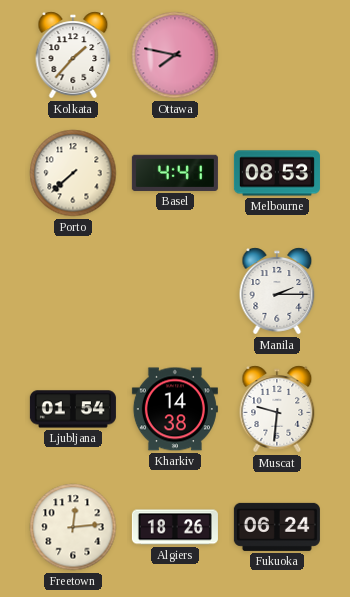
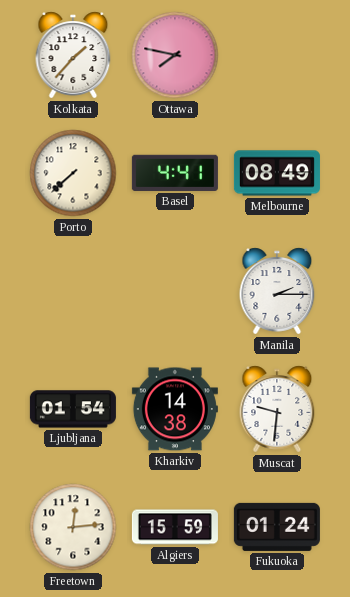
Melbourne: 08:53 -> 08:49 (277, 173)
Algiers: 18:26 -> 15:59 (175, 527)
Fukuoka: 06:24 -> 01:24 (277, 527)
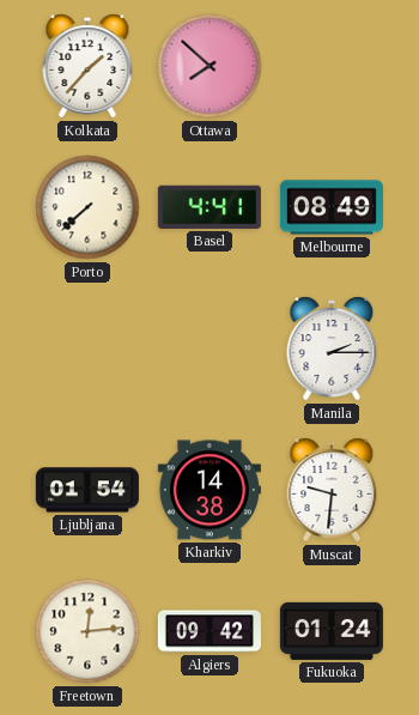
Ottawa: 7:47 -> 7:52 (209, 66)
Algiers: 15:59 -> 09:42 (209, 631)
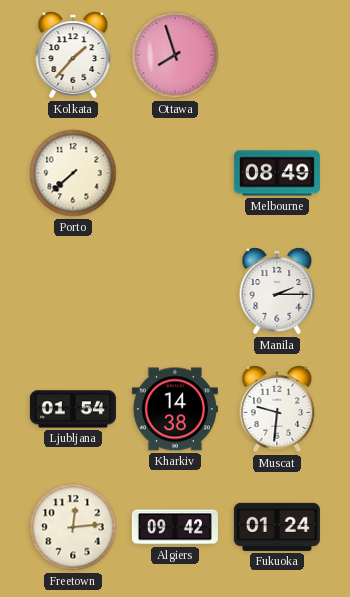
Ottawa: 7:52 -> 7:57 (175, 55)
Basel: 4:41 -> none (209, 207)
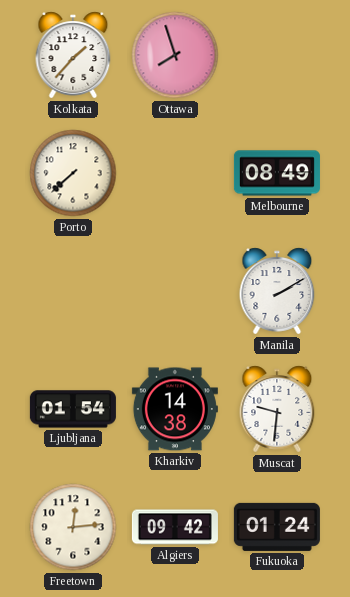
Manila: 2:15 -> 2:10 (277, 291)
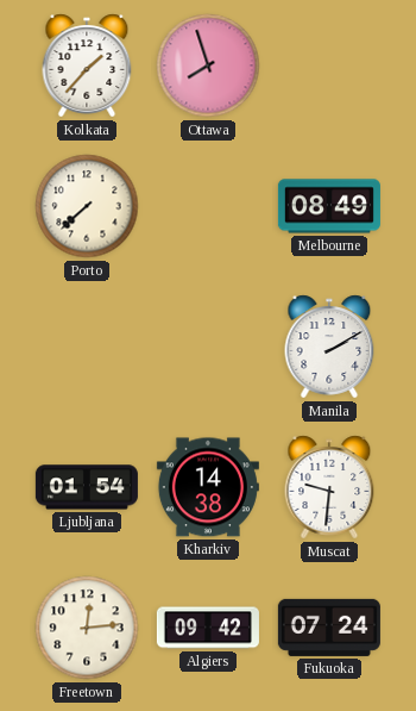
Fukuoka: 01:24 -> 07:24 (329, 628)
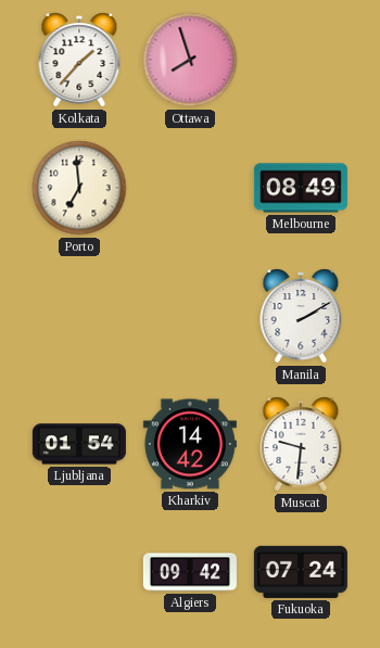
Porto: 7:38 -> 6:59 (79, 188)
Kharkiv: 14:38 -> 14:42 (190, 444)
Freetown: 12:14 -> none (87, 628)
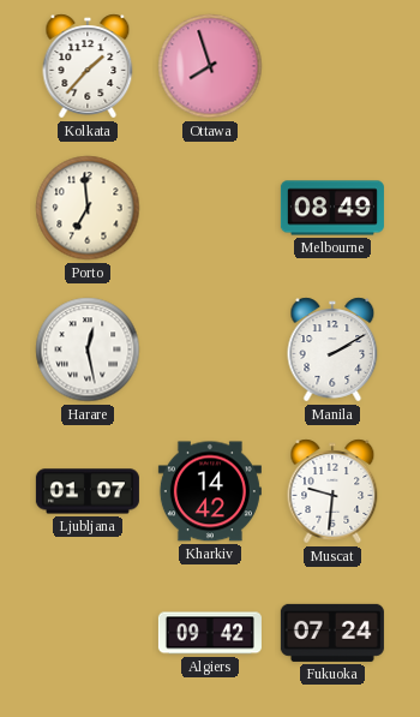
Harare: none -> 12:28 (88, 349)
Ljubljana: 01:54 -> 01:07 (88, 491)
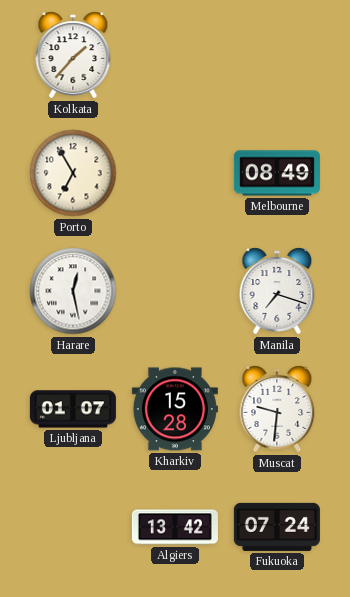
Ottawa: 7:57 -> none (210, 66)
Porto: 6:59 -> 6:55 (73, 173)
Manila: 2:10 -> 7:18 (277, 291)
Kharkiv: 14:42 -> 15:28 (175, 409)
Algiers: 09:42 -> 13:42 (175, 527)
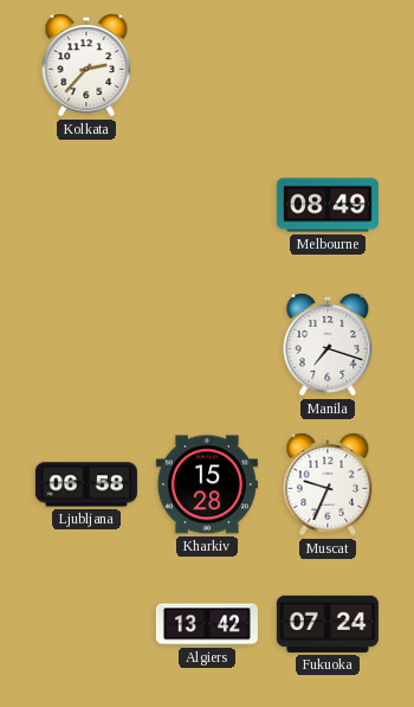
Kolkata: 1:37 -> 2:37 (86, 65)
Porto: 6:55 -> none (73, 173)
Harare: 12:28 -> none (73, 291)
Ljubljana: 01:07 -> 06:58 (86, 484)
Muscat: 9:31 -> 9:34 (328, 484)
